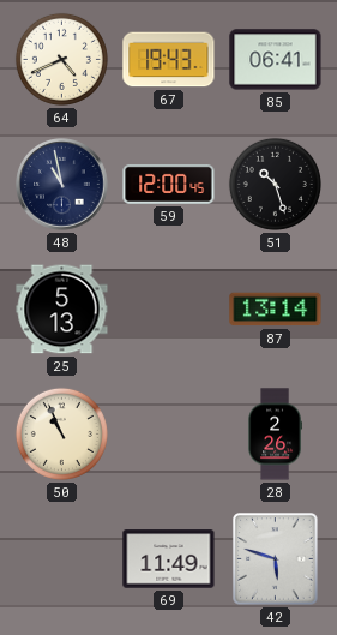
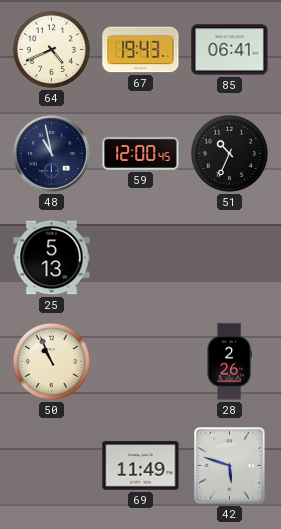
51: 10:27 -> 10:34 (229, 153)
87: 13:14 -> none (276, 310)
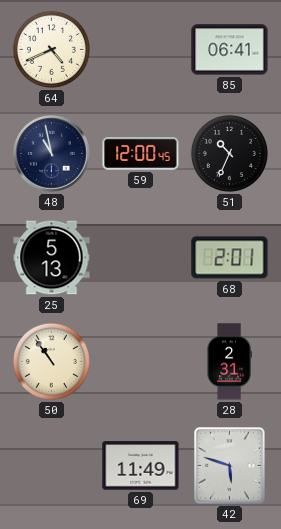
67: 19:43 -> none (141, 50)
68: none -> 2:01 (230, 258)
50: 10:56 -> 10:54 (51, 361)
28: 2:26 -> 2:31 (229, 362)
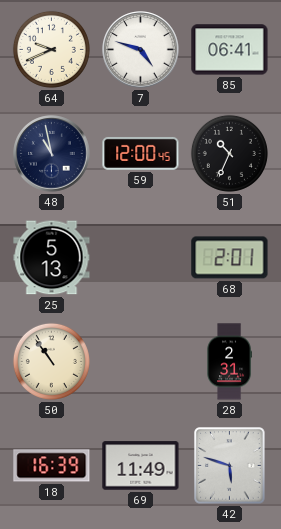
64: 4:41 -> 9:41 (51, 49)
7: none -> 4:48 (141, 50)
18: none -> 16:39 (52, 466)
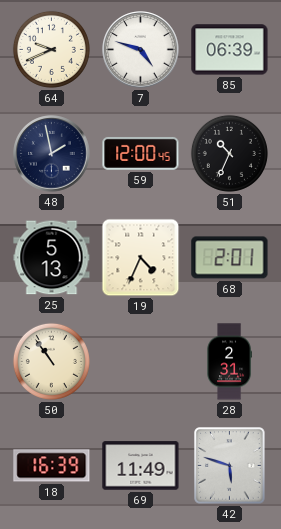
85: 06:41 -> 06:39 (230, 50)
48: 10:58 -> 1:58 (52, 154)
19: none -> 4:34 (141, 258)
